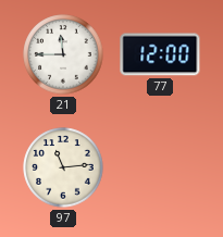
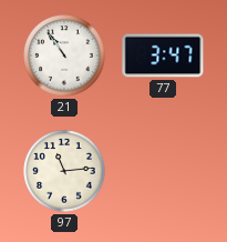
21: 11:45 -> 10:54 (64, 56)
77: 12:00 -> 3:47 (163, 56)
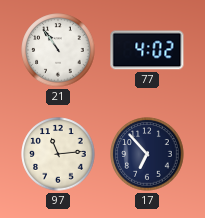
77: 3:47 -> 4:02 (147, 50)
17: none -> 6:53 (147, 154)
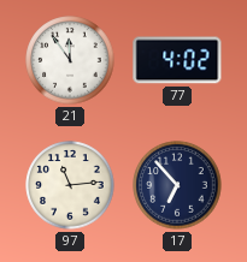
21: 10:54 -> 11:54 (70, 60)
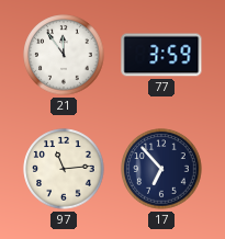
77: 4:02 -> 3:59 (161, 55)
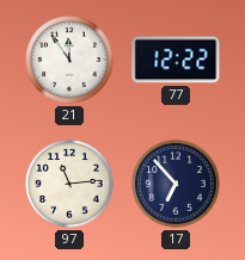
77: 3:59 -> 12:22 (176, 60)
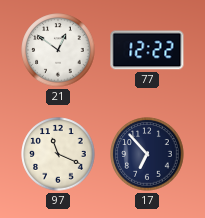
21: 11:54 -> 12:51 (58, 50)
97: 11:14 -> 11:19 (58, 154)
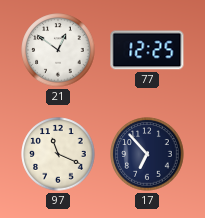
77: 12:22 -> 12:25 (147, 50)
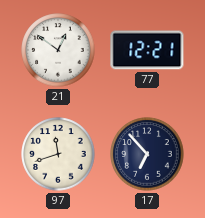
77: 12:25 -> 12:21 (147, 50)
97: 11:19 -> 11:42 (58, 154)
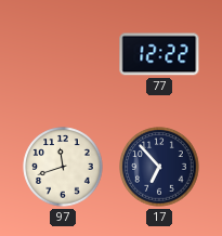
21: 12:51 -> none (58, 50)
77: 12:21 -> 12:22 (159, 54)
